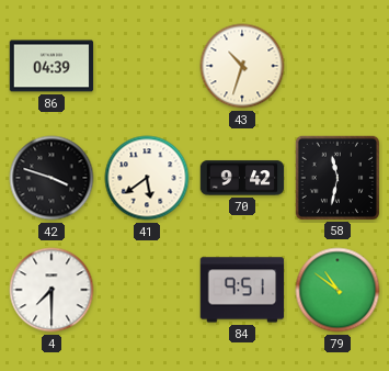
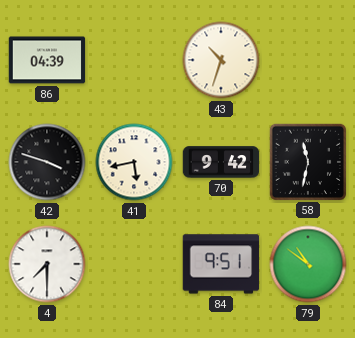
41: 5:39 -> 5:43 (134, 162)
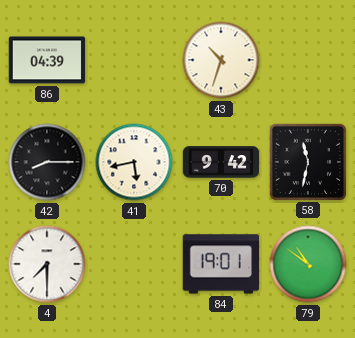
42: 3:48 -> 8:15 (47, 162)
84: 9:51 -> 19:01 (221, 264)
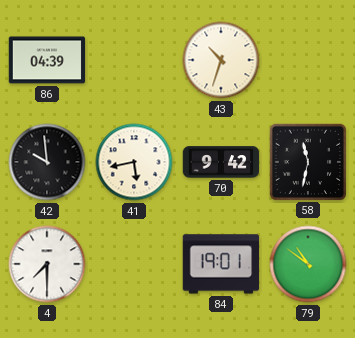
42: 8:15 -> 9:59 (47, 162)
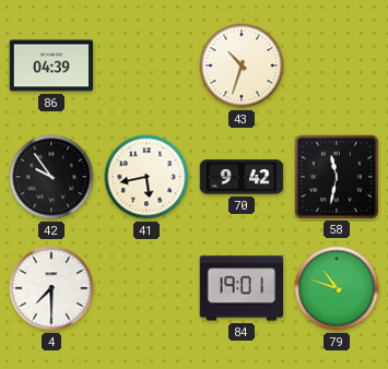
42: 9:59 -> 9:54 (51, 177)
79: 10:51 -> 10:48 (337, 288)
